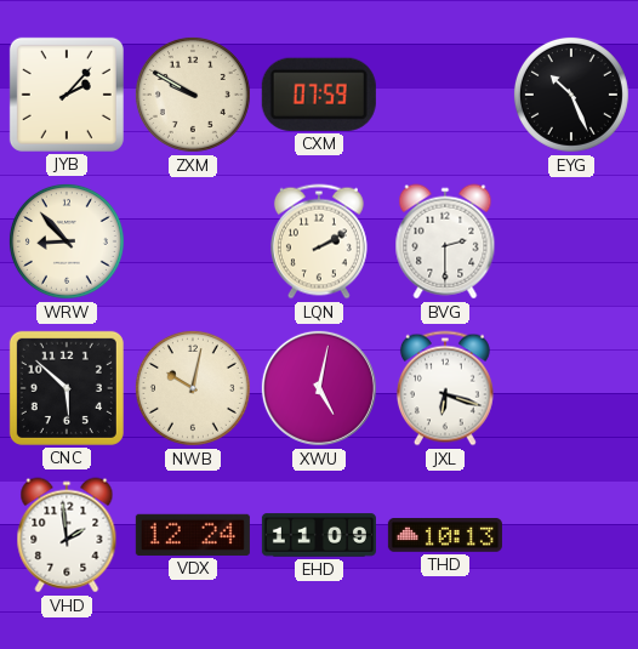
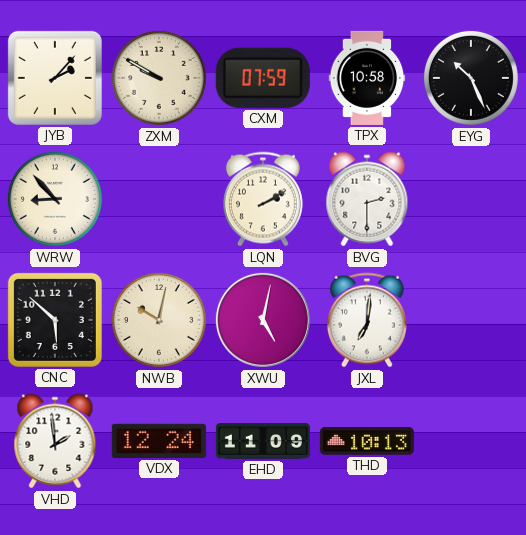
TPX: none -> 10:58 (367, 78)
JXL: 6:18 -> 7:01 (367, 320)
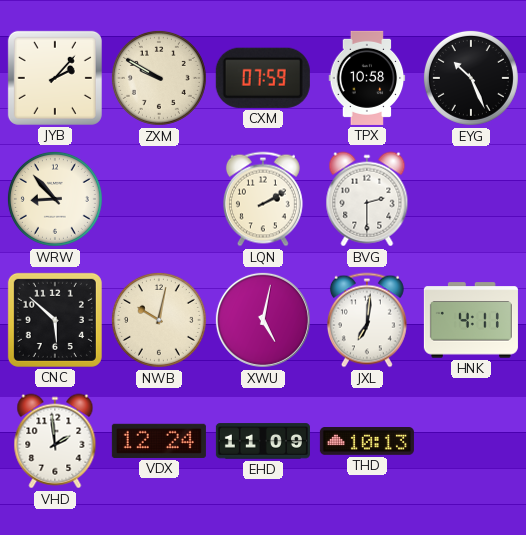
HNK: none -> 4:11 (471, 320)
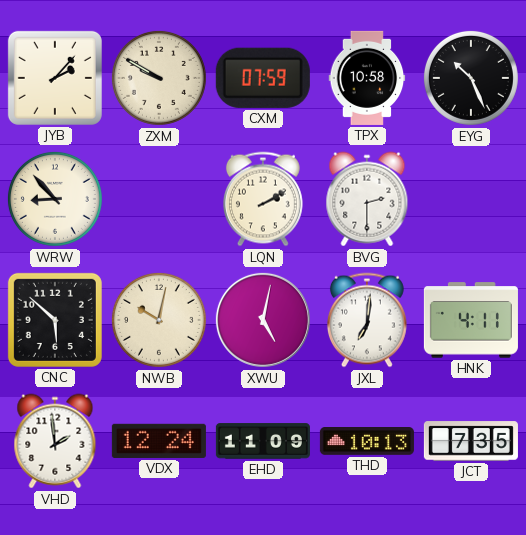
JCT: none -> 7:35 (471, 441)
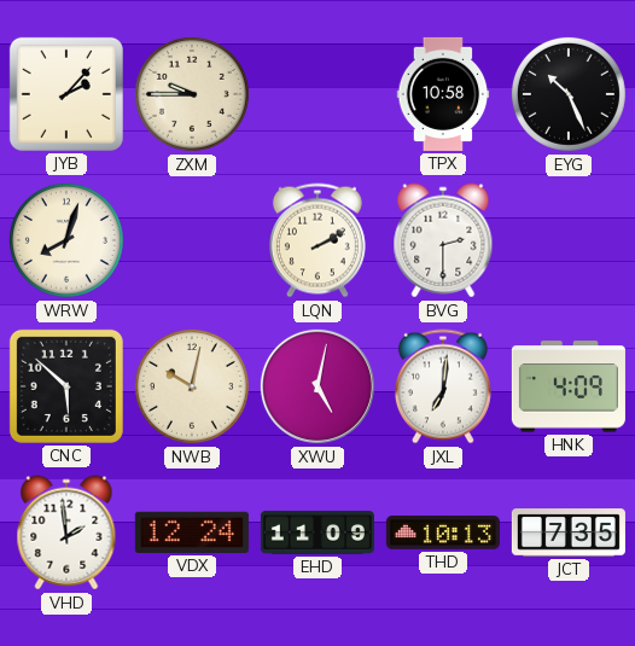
ZXM: 9:50 -> 9:45 (192, 94)
CXM: 07:59 -> none (263, 78)
WRW: 8:53 -> 8:03 (66, 240)
HNK: 4:11 -> 4:09 (569, 386)
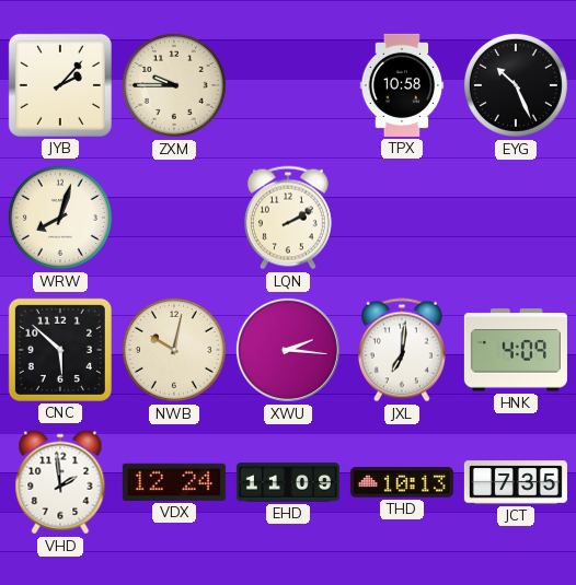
BVG: 2:30 -> none (443, 240)
XWU: 5:02 -> 2:16 (288, 350)
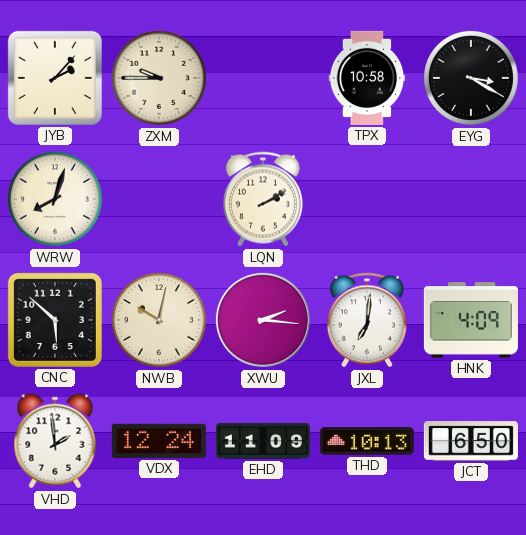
EYG: 10:26 -> 3:20 (471, 78)
JCT: 7:35 -> 6:50 (471, 441)
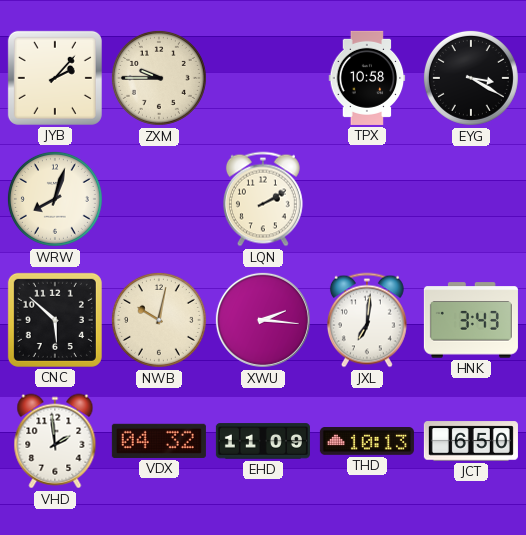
HNK: 4:09 -> 3:43 (471, 320)
VDX: 12:24 -> 04:32 (159, 441)
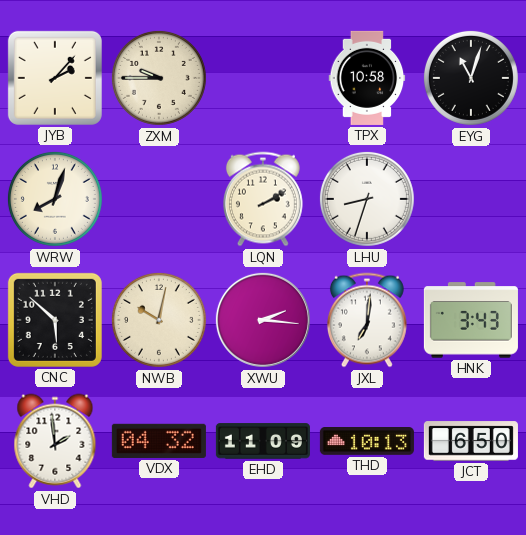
EYG: 3:20 -> 11:03 (471, 78)
LHU: none -> 8:33 (367, 199)
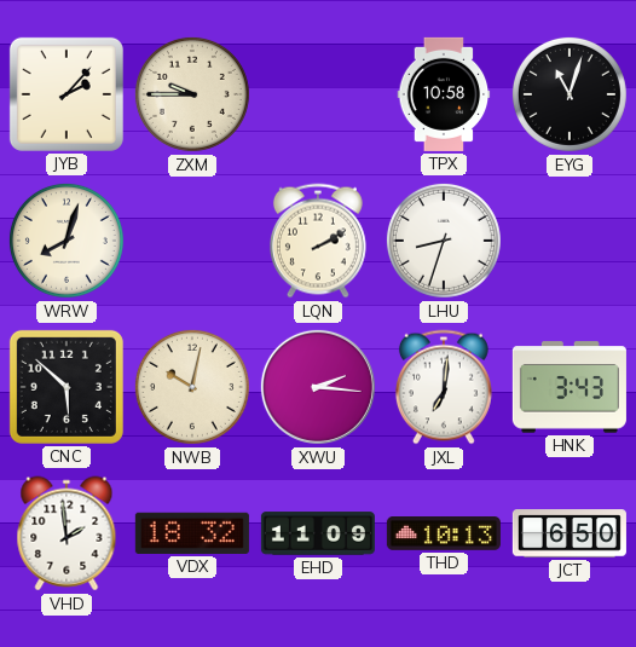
VDX: 04:32 -> 18:32 (192, 533)
